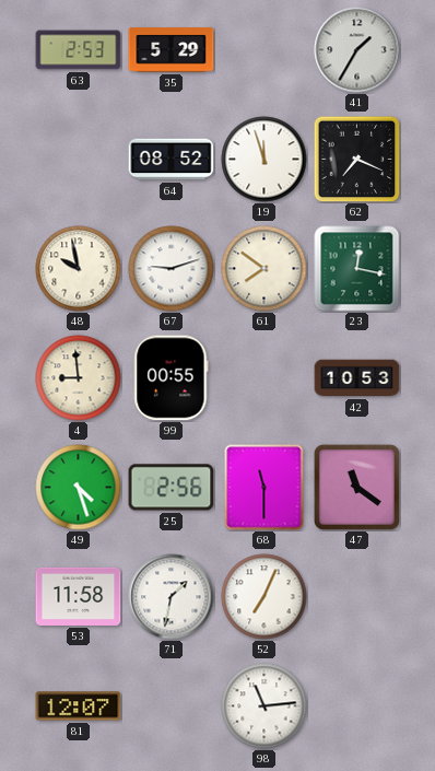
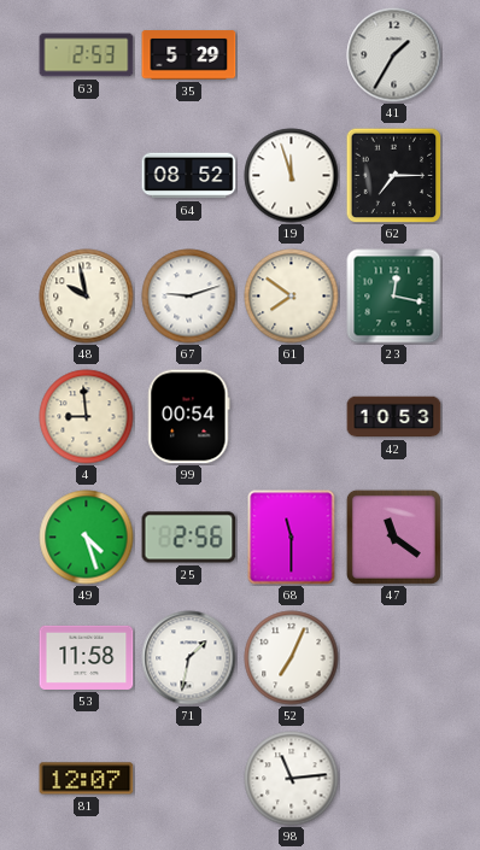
62: 7:19 -> 7:15 (393, 175)
99: 00:55 -> 00:54 (189, 417)
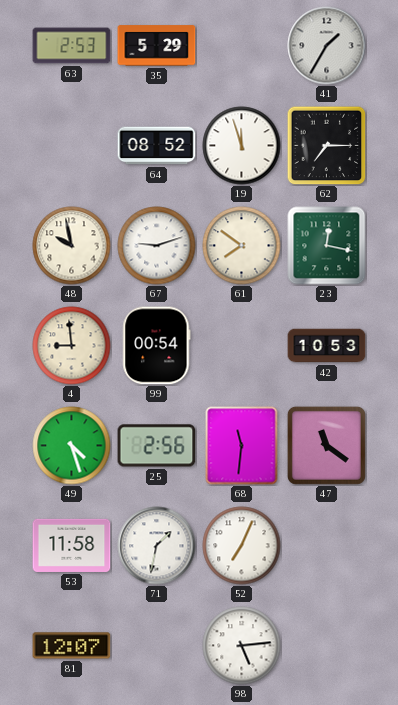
68: 11:30 -> 11:31 (242, 446)
98: 11:14 -> 5:14 (242, 646)
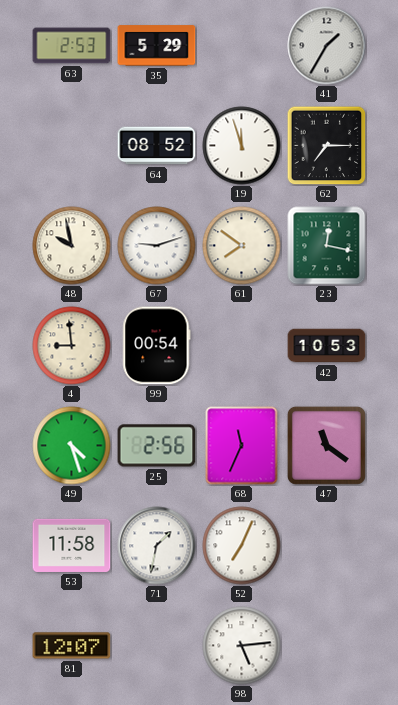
68: 11:31 -> 11:34 (242, 446)
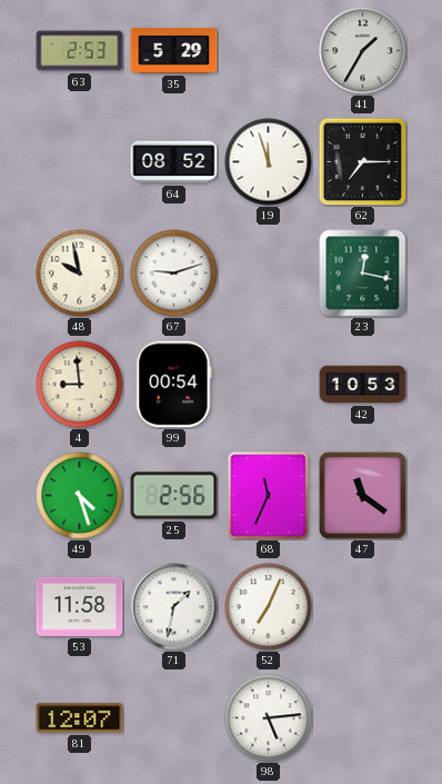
61: 7:51 -> none (242, 246)
